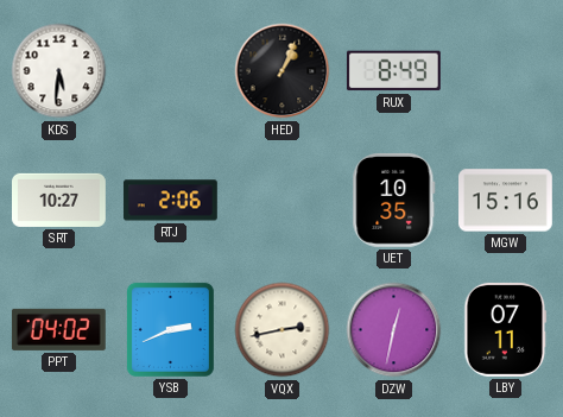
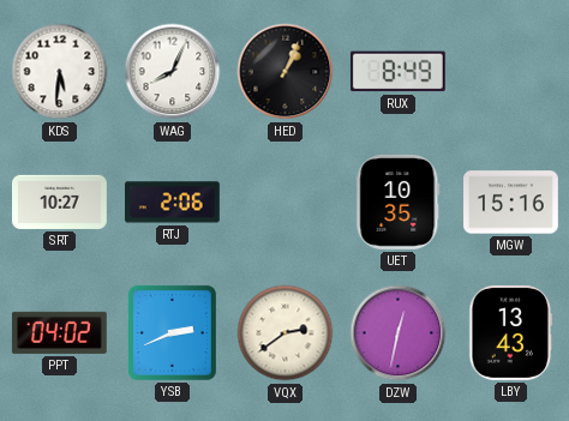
WAG: none -> 8:04 (173, 72)
VQX: 2:43 -> 2:39 (286, 333)
LBY: 07:11 -> 13:43 (511, 332)
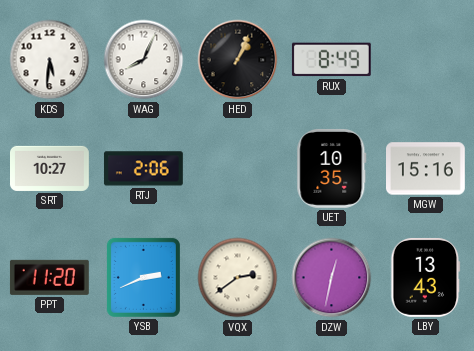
PPT: 04:02 -> 11:20 (49, 277)
